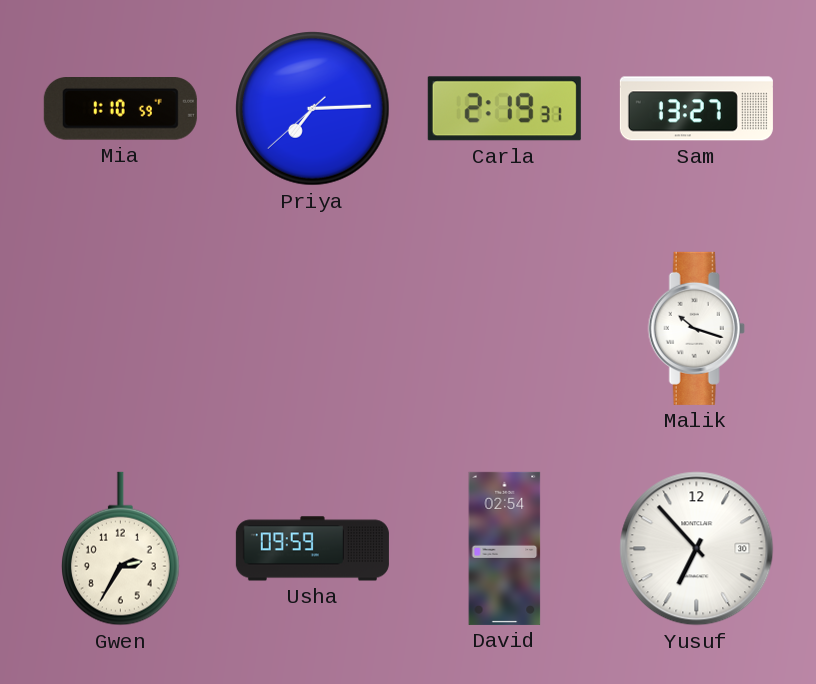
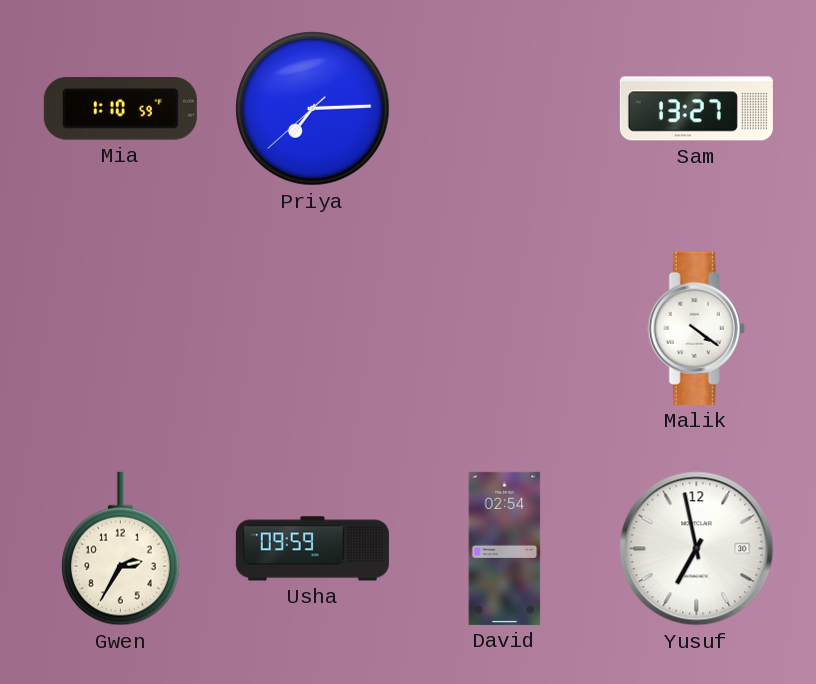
Carla: 2:19 -> none (504, 109)
Malik: 10:18 -> 4:21 (696, 328)
Yusuf: 6:53 -> 6:58 (697, 549)
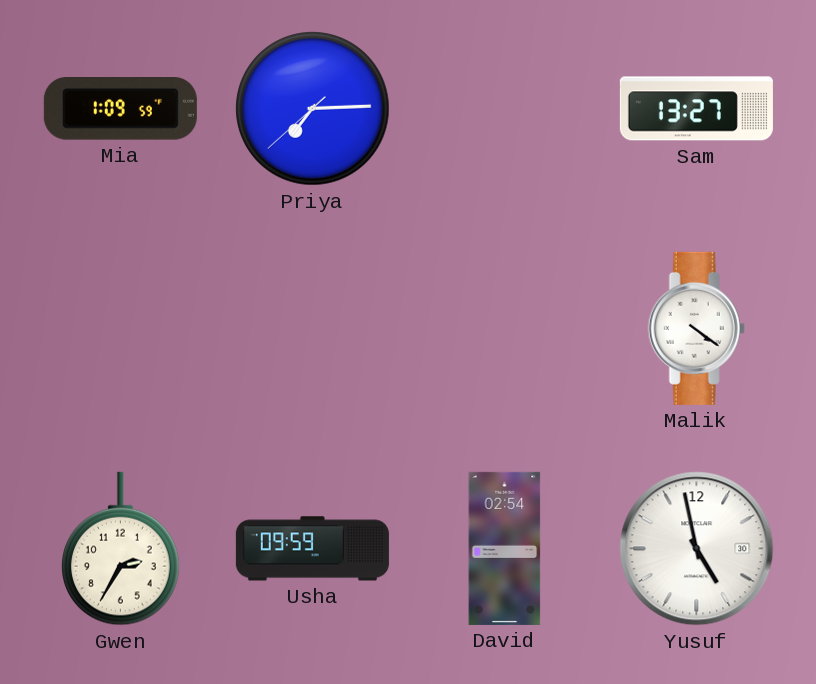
Mia: 1:10 -> 1:09 (120, 109)
Yusuf: 6:58 -> 4:58 (697, 549)
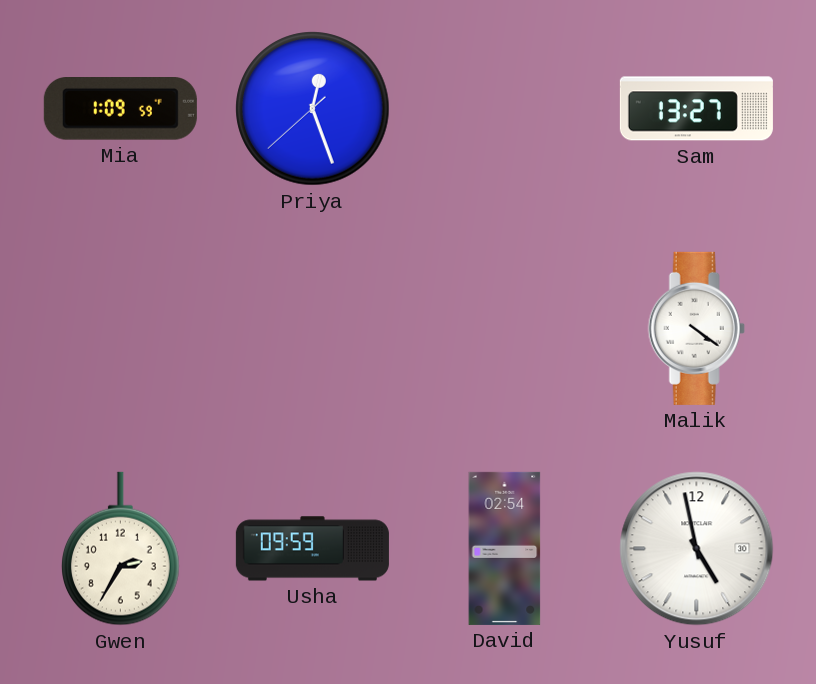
Priya: 7:14 -> 12:26 (313, 109)
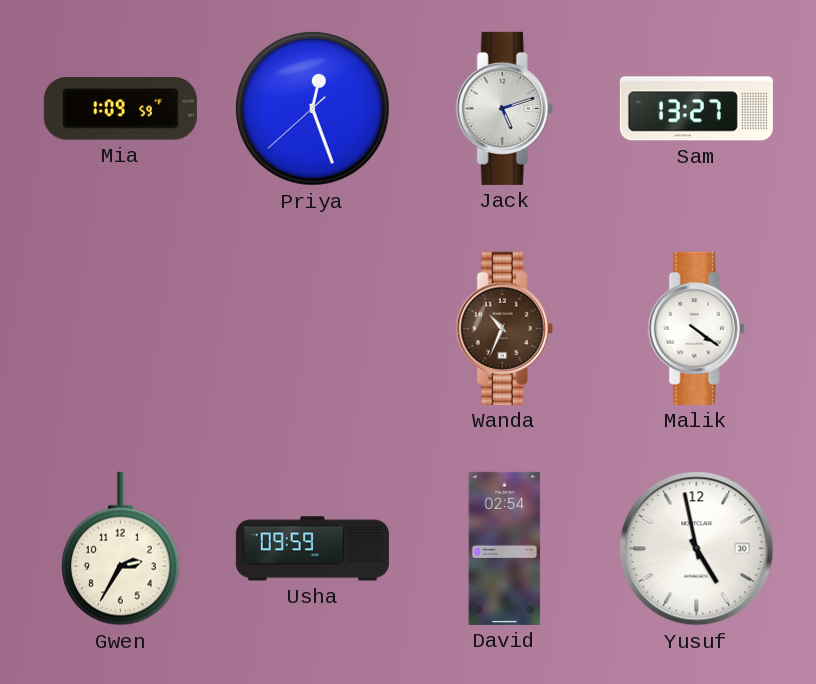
Jack: none -> 5:12 (504, 108)
Wanda: none -> 10:34 (504, 328)
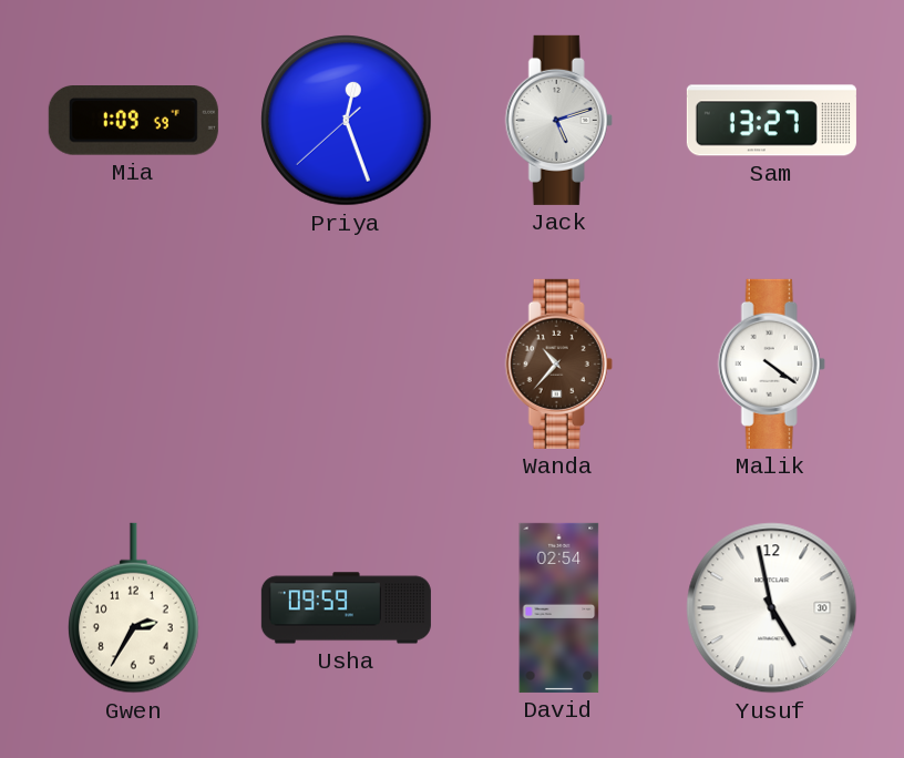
Wanda: 10:34 -> 10:37 (558, 363)
